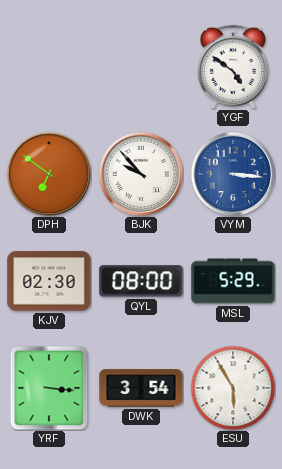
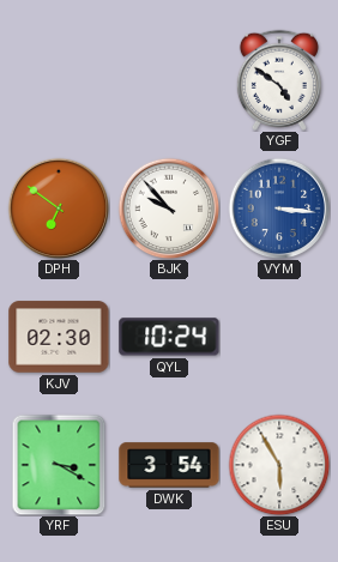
QYL: 08:00 -> 10:24 (169, 337)
MSL: 5:29 -> none (233, 281)
YRF: 3:16 -> 3:20 (59, 465)
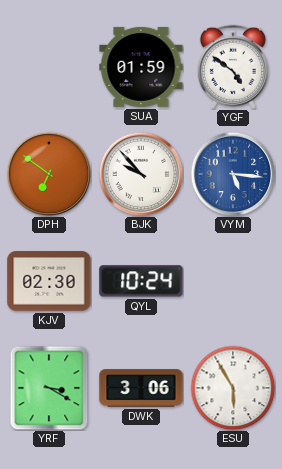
SUA: none -> 01:59 (141, 67)
VYM: 3:16 -> 5:16 (233, 174)
DWK: 3:54 -> 3:06 (141, 388)
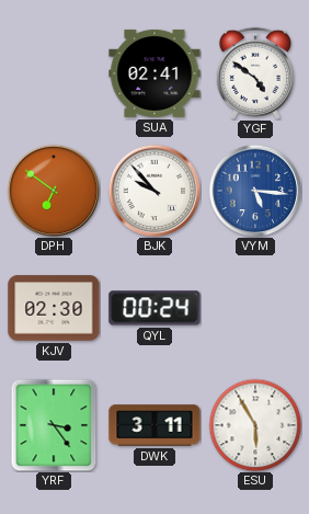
SUA: 01:59 -> 02:41 (154, 73)
QYL: 10:24 -> 00:24 (154, 308)
YRF: 3:20 -> 3:24 (54, 425)
DWK: 3:06 -> 3:11 (154, 425)
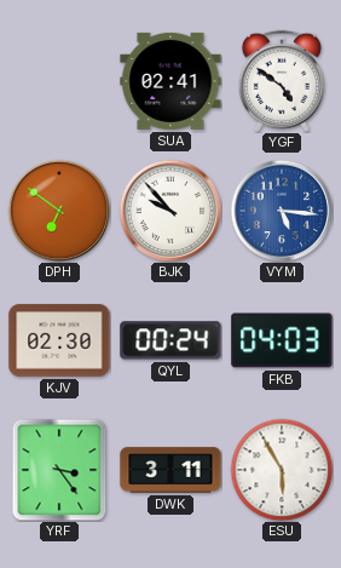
FKB: none -> 04:03 (282, 340)
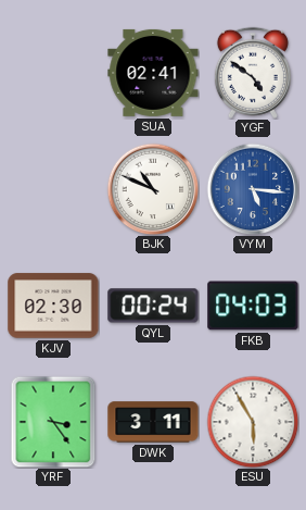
DPH: 6:51 -> none (59, 211)
BJK: 9:53 -> 10:49 (153, 189)
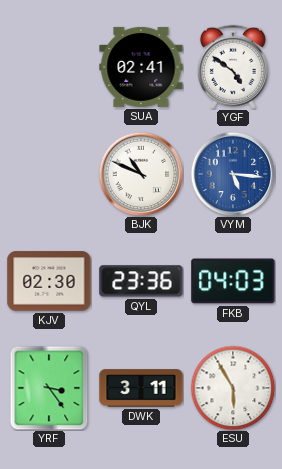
QYL: 00:24 -> 23:36 (141, 281)
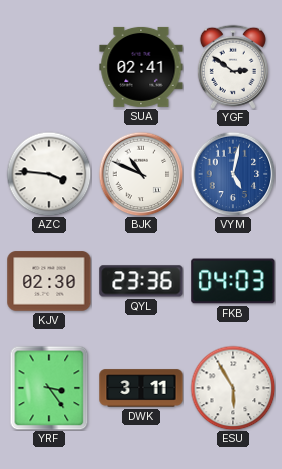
YGF: 4:51 -> 2:51 (233, 67)
AZC: none -> 3:46 (49, 174)
VYM: 5:16 -> 5:02 (233, 174)
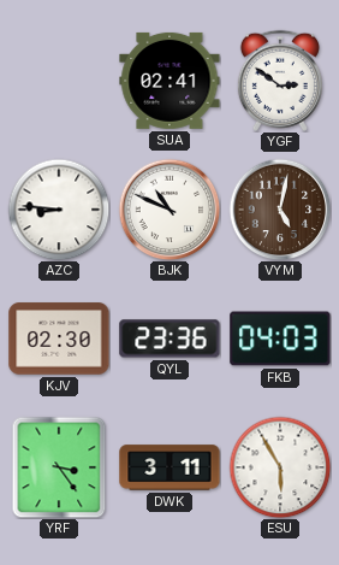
AZC: 3:46 -> 8:46 (59, 210)
VYM dial: blue -> brown (280, 210)
